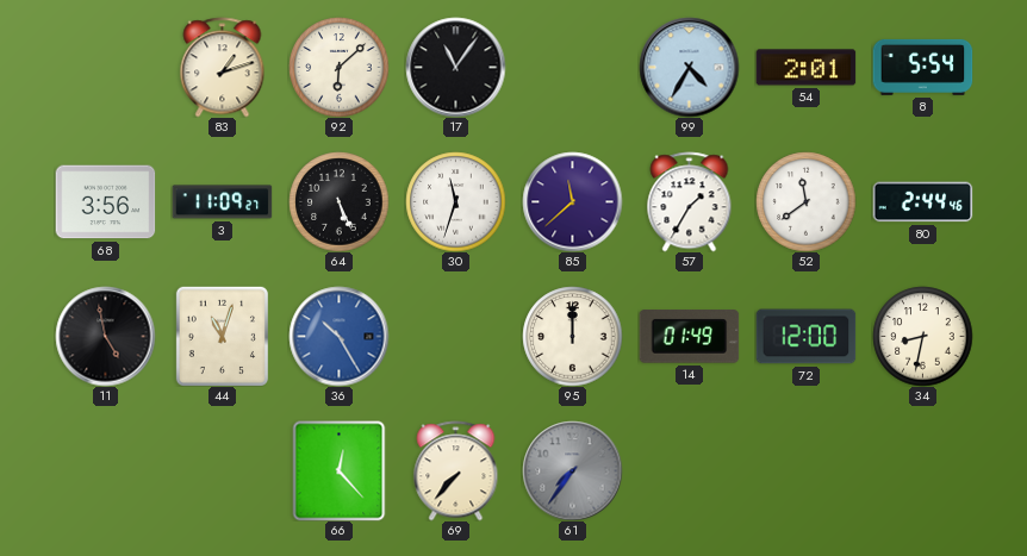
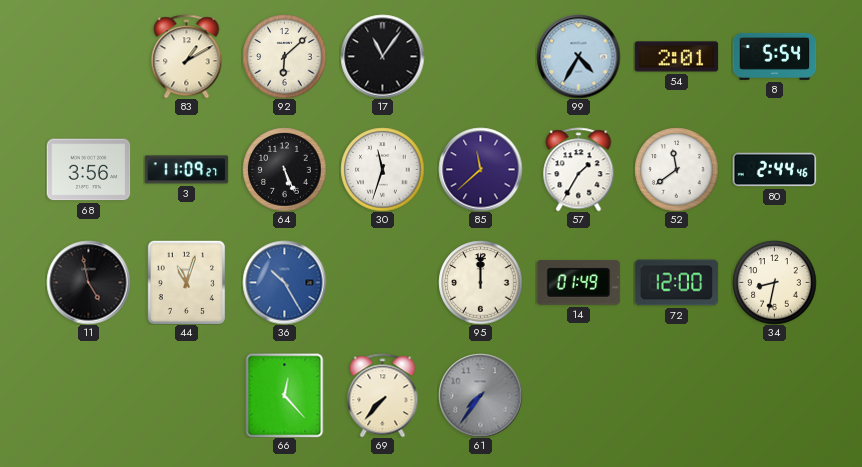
83: 1:12 -> 1:10 (187, 56)
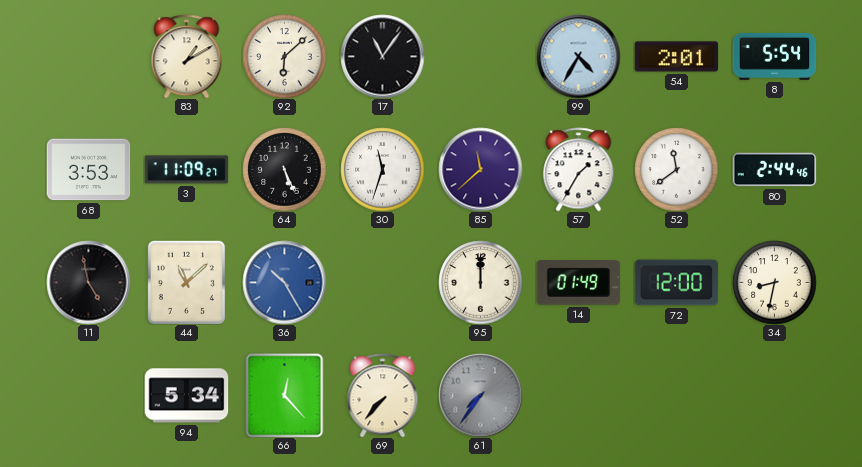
68: 3:56 -> 3:53 (88, 170)
44: 11:03 -> 11:08 (186, 282)
94: none -> 5:34 (186, 396)
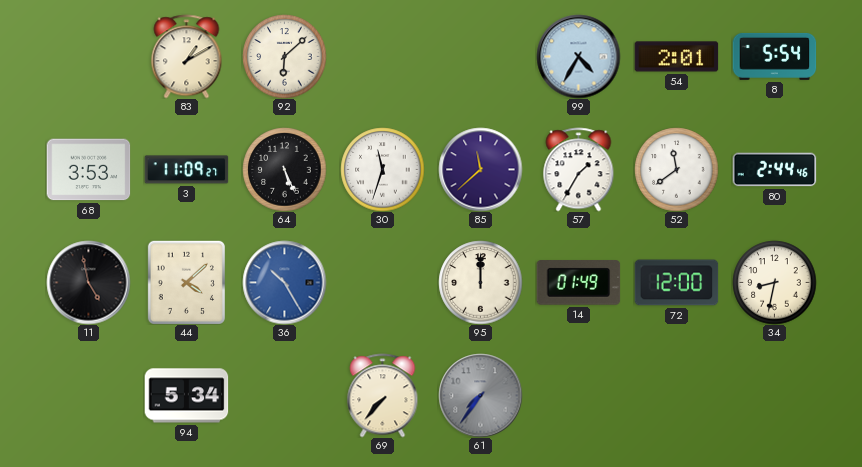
17: 11:06 -> none (382, 56)
44: 11:08 -> 4:08 (186, 282)
66: 12:23 -> none (285, 395)
